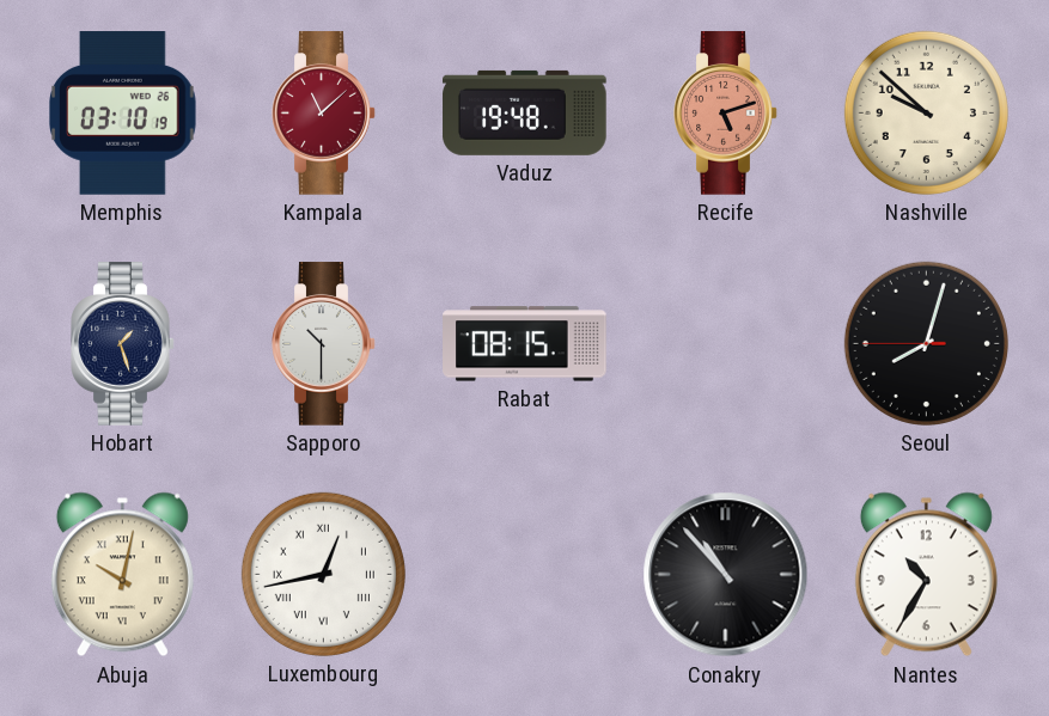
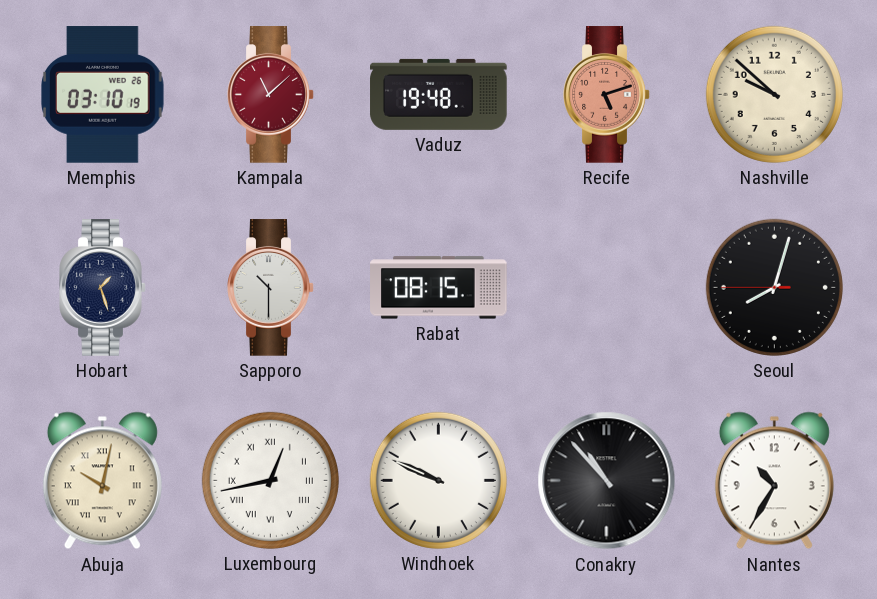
Windhoek: none -> 9:49 (438, 480)
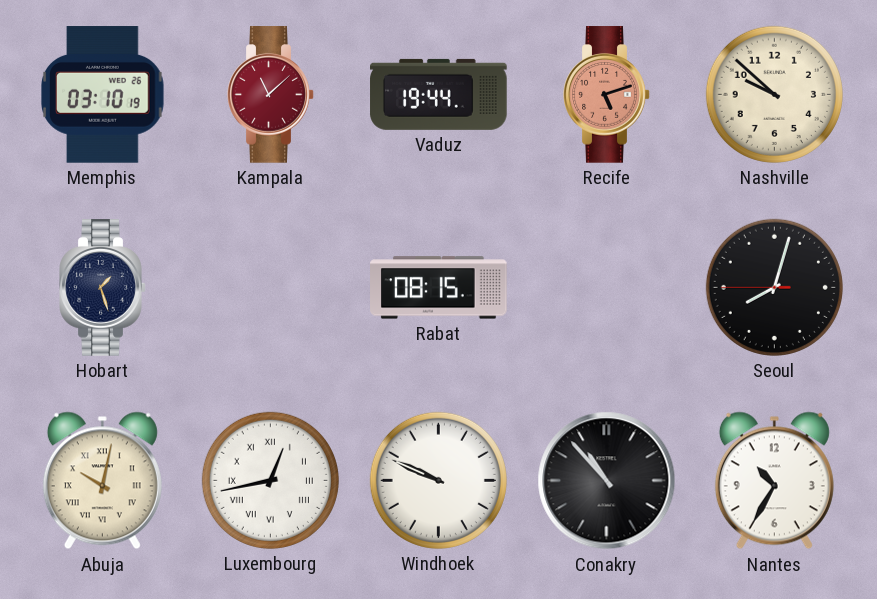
Vaduz: 19:48 -> 19:44 (439, 94)
Sapporo: 10:30 -> none (271, 288)
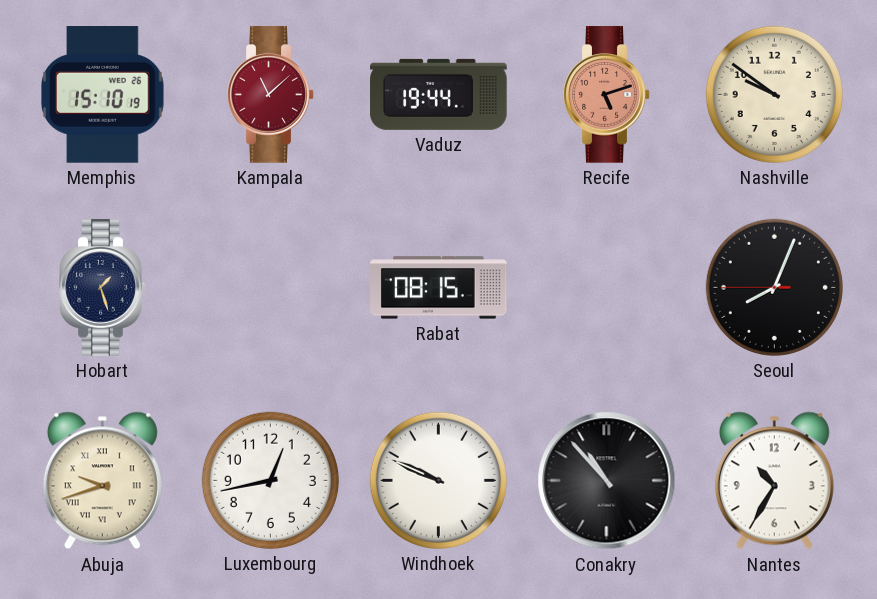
Memphis: 03:10 -> 15:10 (103, 95)
Nashville: 9:52 -> 9:51 (774, 94)
Seoul: 8:02 -> 8:03 (774, 287)
Abuja: 10:02 -> 9:42 (102, 481)
Luxembourg numerals: Roman -> Arabic (270, 480)
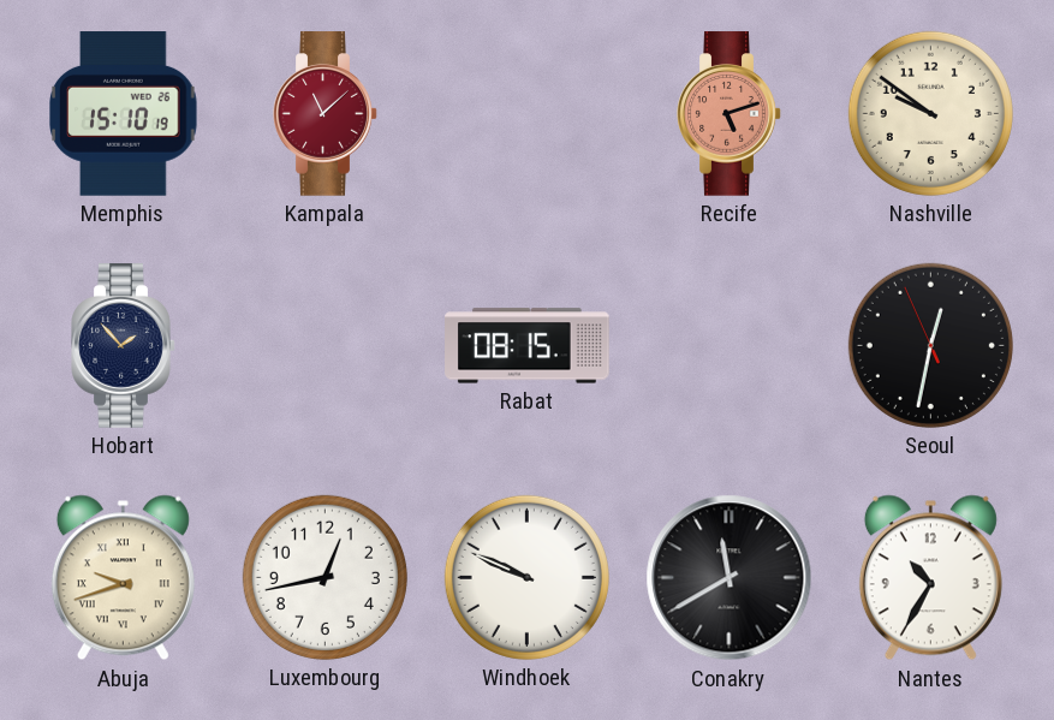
Vaduz: 19:44 -> none (439, 94)
Hobart: 1:27 -> 1:53 (124, 346)
Seoul: 8:03 -> 12:31 (930, 345)
Conakry: 10:53 -> 11:40 (730, 578)
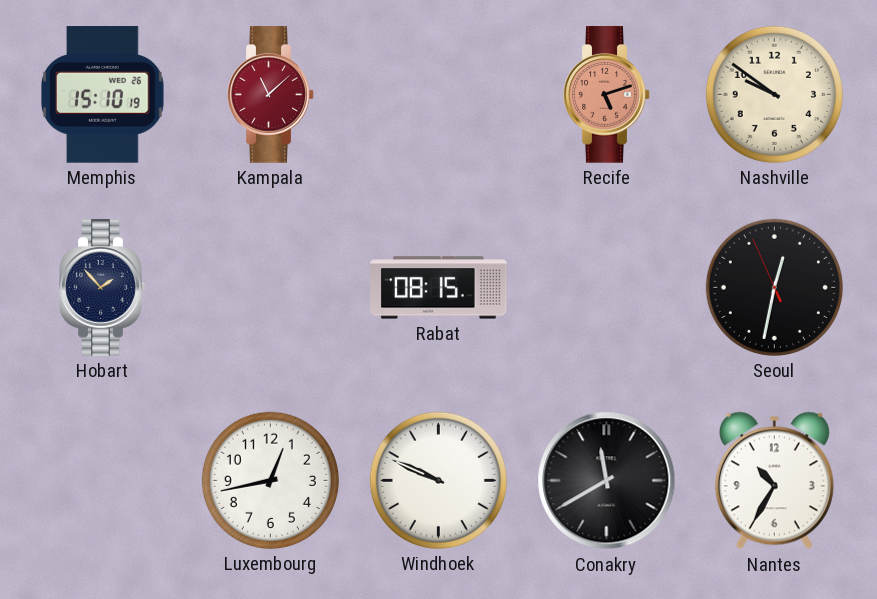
Abuja: 9:42 -> none (123, 578)
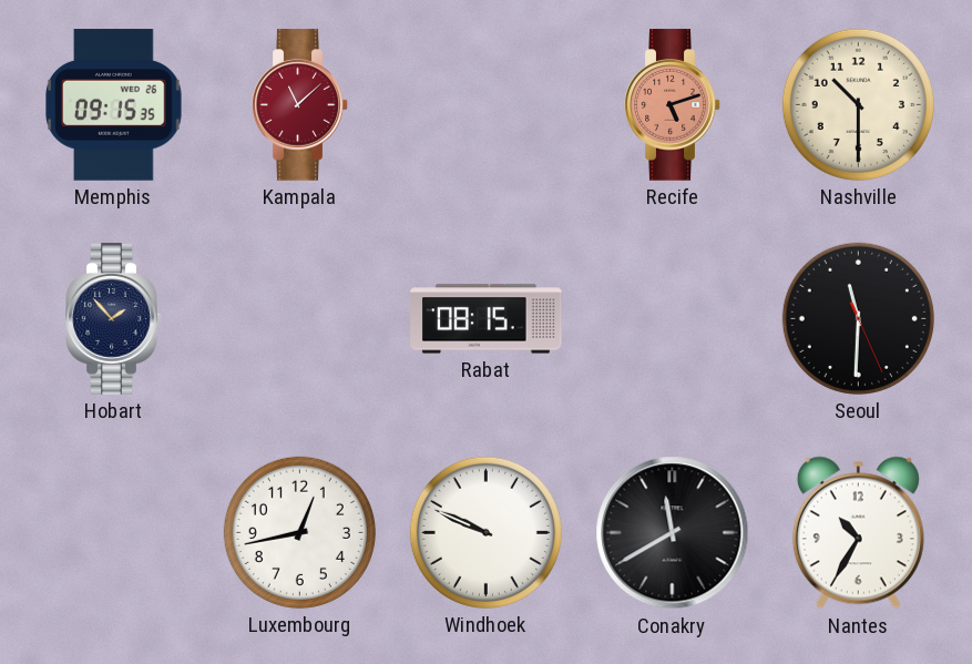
Memphis: 15:10 -> 09:15 (114, 105)
Nashville: 9:51 -> 10:30 (858, 104)
Seoul: 12:31 -> 11:30 (858, 318)
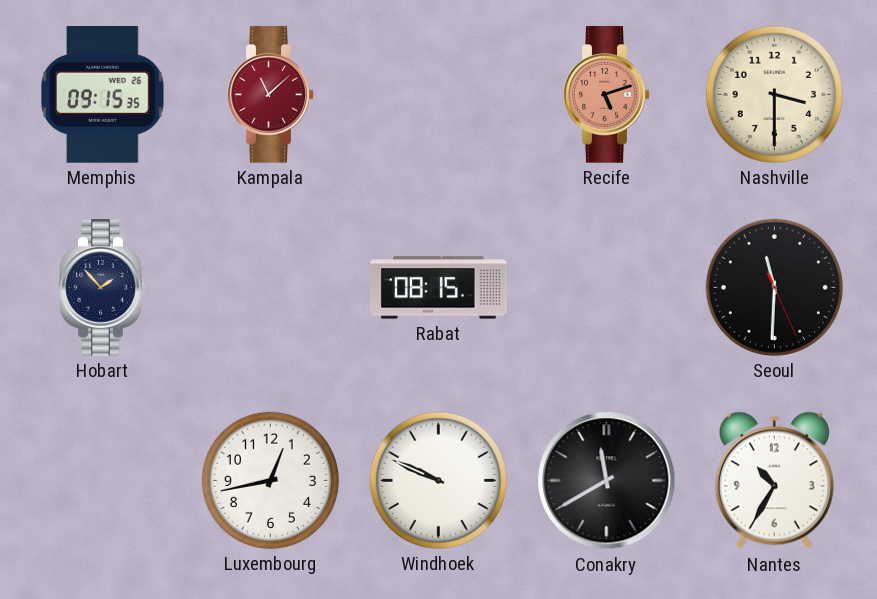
Nashville: 10:30 -> 3:30 (774, 94)
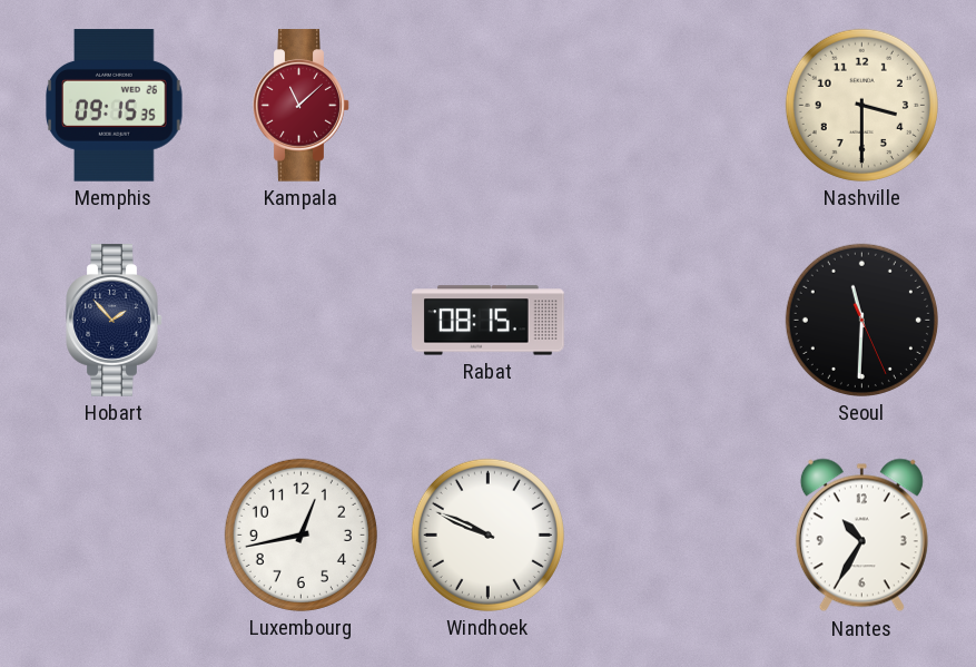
Recife: 5:12 -> none (607, 95)
Conakry: 11:40 -> none (607, 481)
